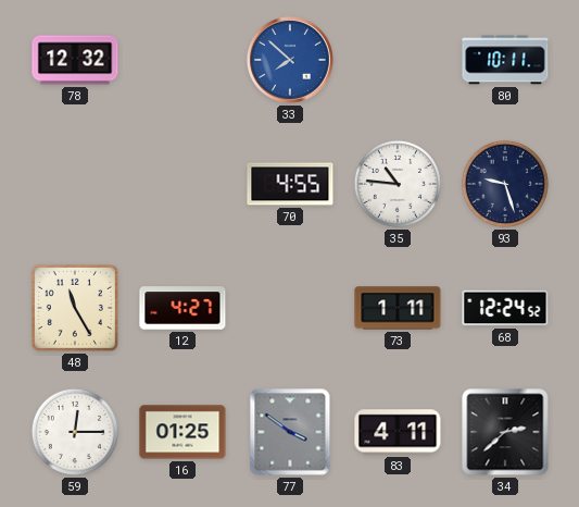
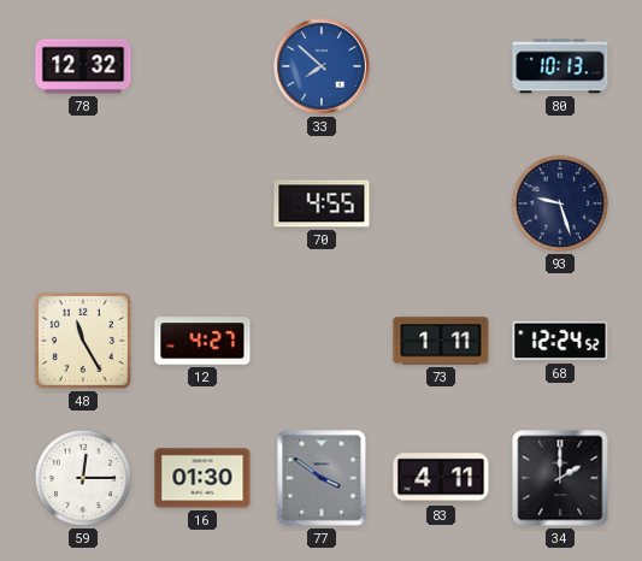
80: 10:11 -> 10:13 (560, 66)
35: 10:46 -> none (398, 184)
16: 01:25 -> 01:30 (202, 478)
34: 2:38 -> 2:00 (560, 478)
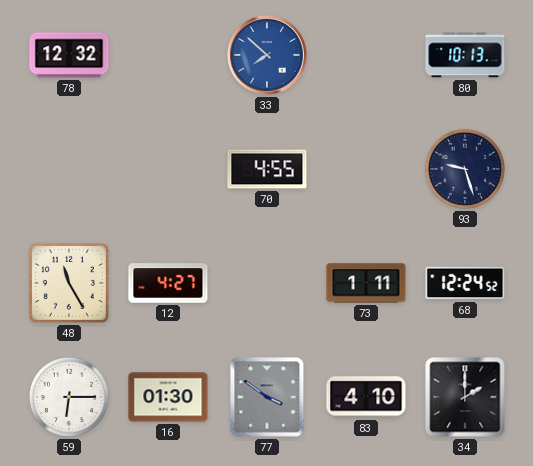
59: 12:15 -> 6:15 (69, 397)
83: 4:11 -> 4:10 (366, 397)
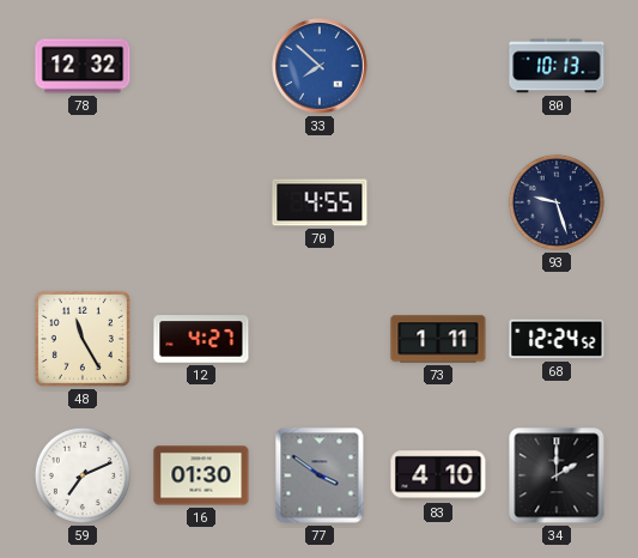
59: 6:15 -> 7:11 (83, 475)
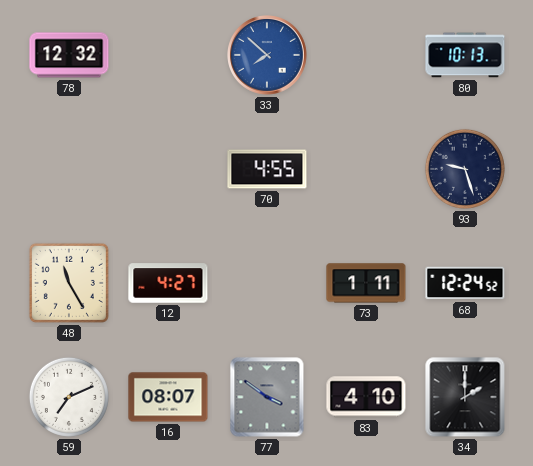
16: 01:30 -> 08:07 (168, 397)
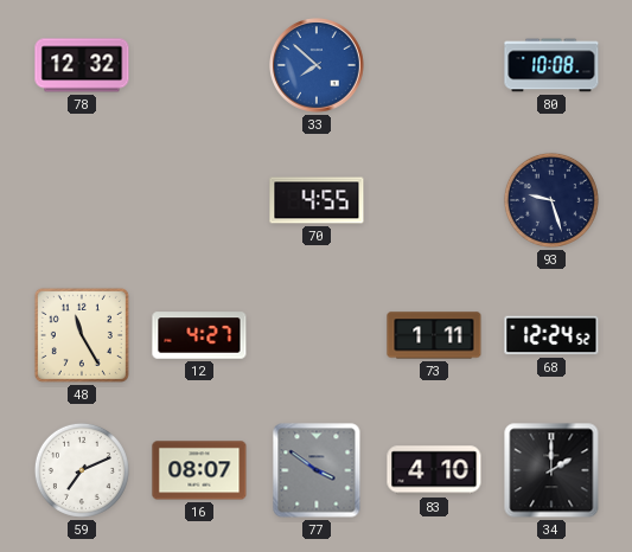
80: 10:13 -> 10:08 (551, 65)
